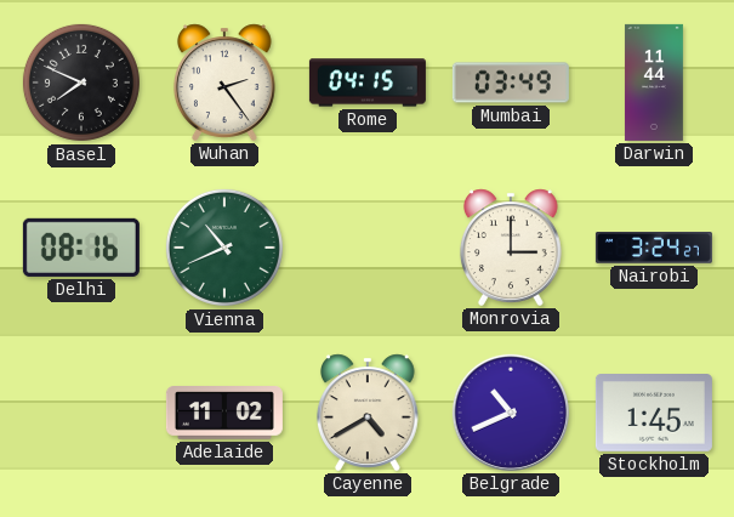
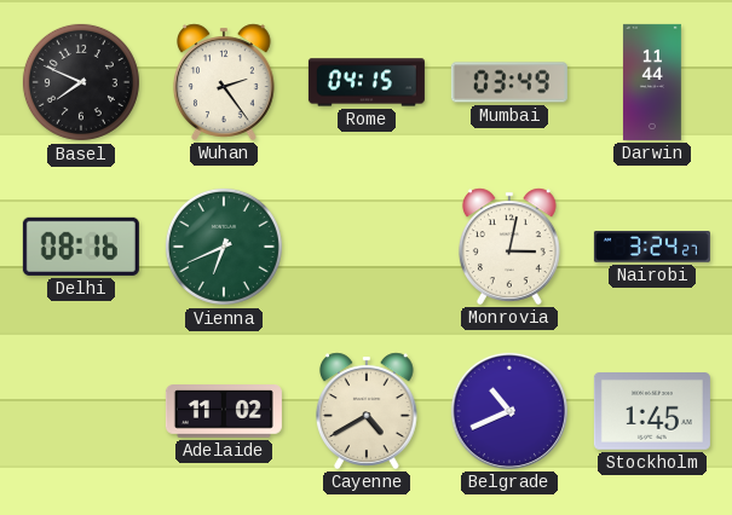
Vienna: 10:41 -> 6:41 (224, 247)
Monrovia: 3:00 -> 3:02 (509, 247)
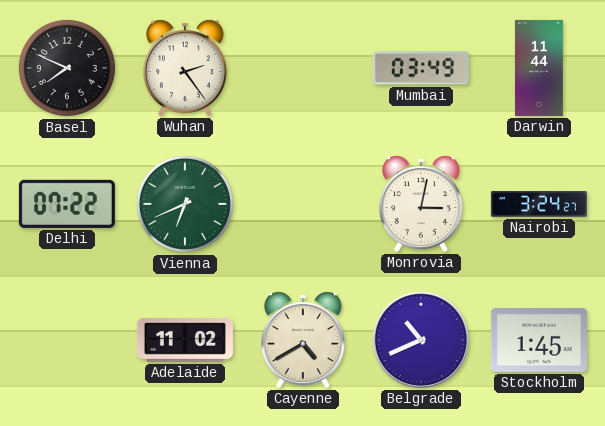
Rome: 04:15 -> none (367, 82)
Delhi: 08:16 -> 07:22 (67, 204)
